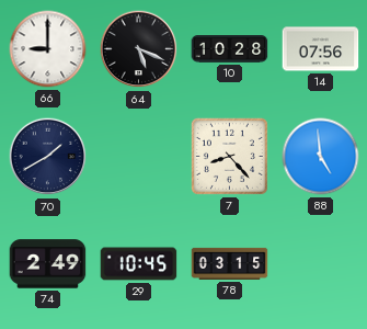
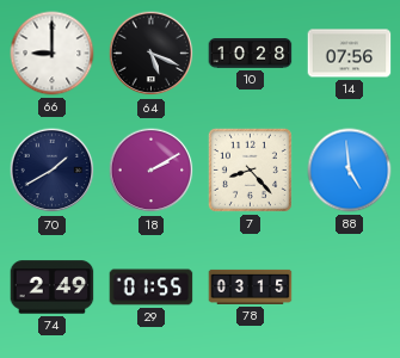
18: none -> 2:10 (152, 171)
29: 10:45 -> 01:55 (152, 288)
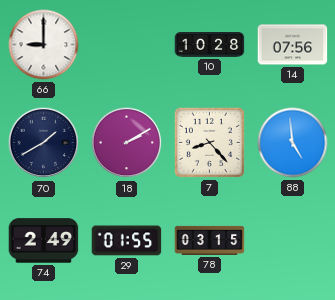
64: 5:19 -> none (152, 54)
